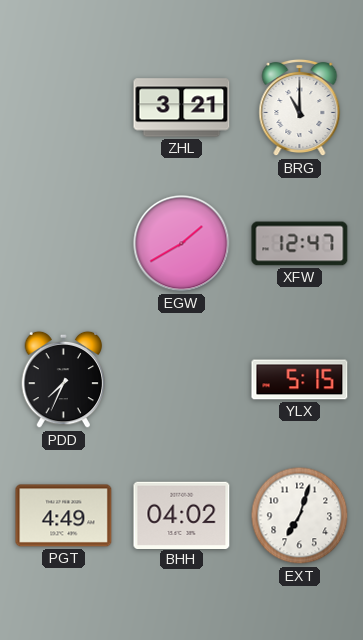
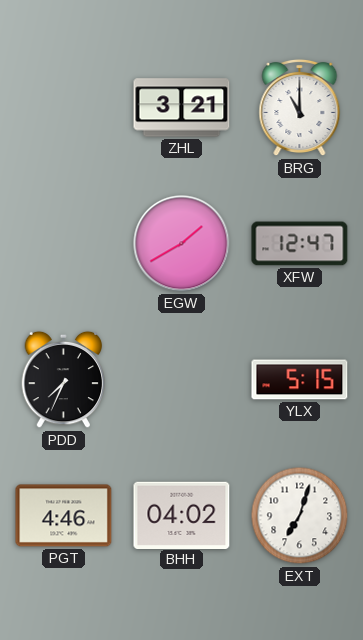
PGT: 4:49 -> 4:46 (64, 516)
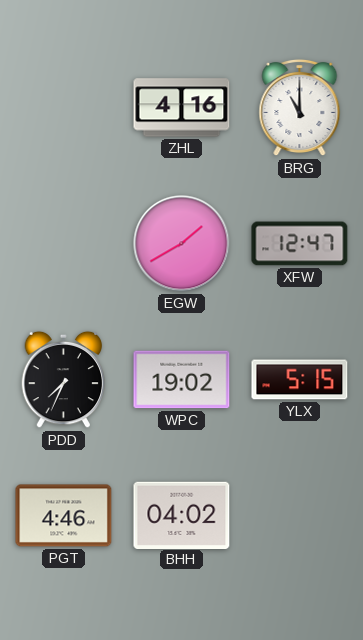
ZHL: 3:21 -> 4:16 (182, 108)
WPC: none -> 19:02 (182, 380)
EXT: 7:03 -> none (300, 516)
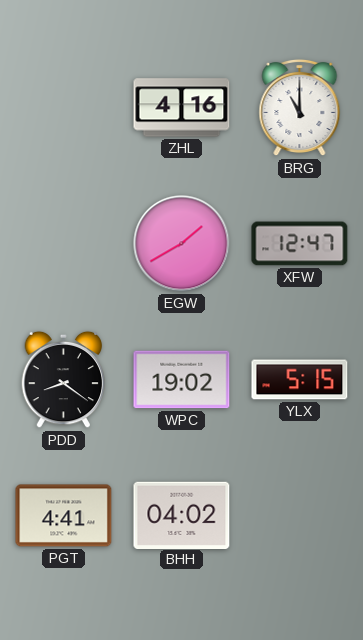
PDD: 7:34 -> 8:21 (64, 380)
PGT: 4:46 -> 4:41 (64, 516)
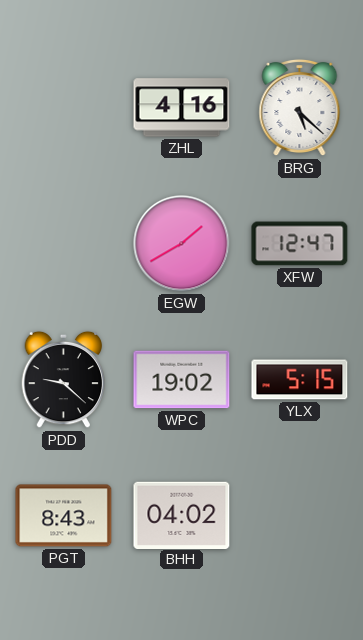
BRG: 11:00 -> 5:22 (300, 108)
PDD: 8:21 -> 9:22 (64, 380)
PGT: 4:41 -> 8:43 (64, 516)
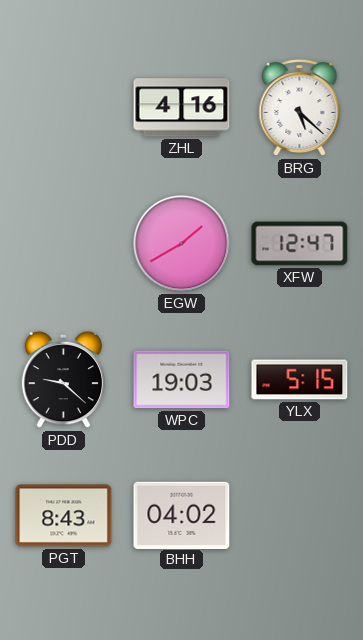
WPC: 19:02 -> 19:03 (182, 380)
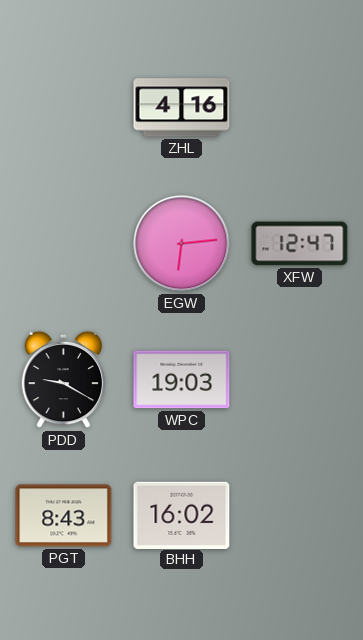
BRG: 5:22 -> none (300, 108)
EGW: 1:40 -> 6:14 (182, 244)
PDD: 9:22 -> 9:20 (64, 380)
YLX: 5:15 -> none (300, 380)
BHH: 04:02 -> 16:02 (182, 515)
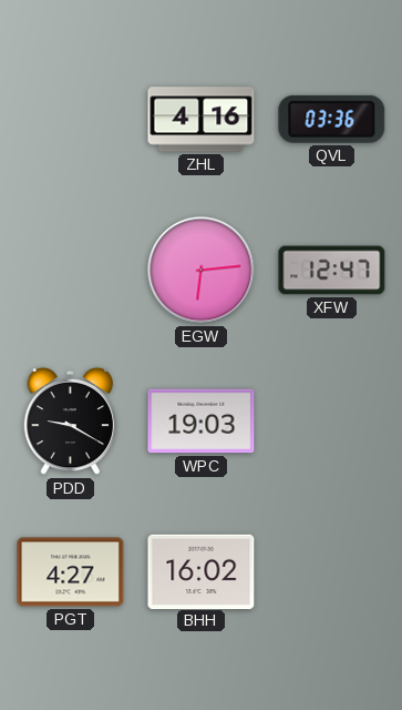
QVL: none -> 03:36 (332, 119)
PGT: 8:43 -> 4:27 (71, 572)
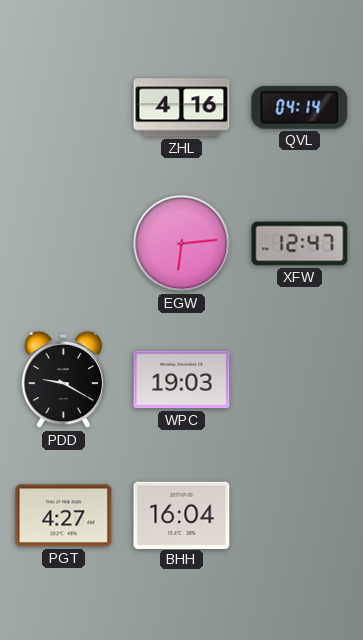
QVL: 03:36 -> 04:14 (300, 107)
BHH: 16:02 -> 16:04 (182, 515)
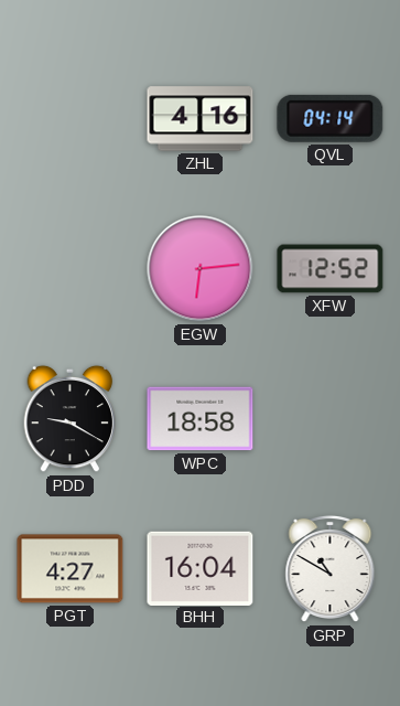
XFW: 12:47 -> 12:52 (331, 269)
WPC: 19:03 -> 18:58 (201, 419)
GRP: none -> 10:50 (331, 569)
